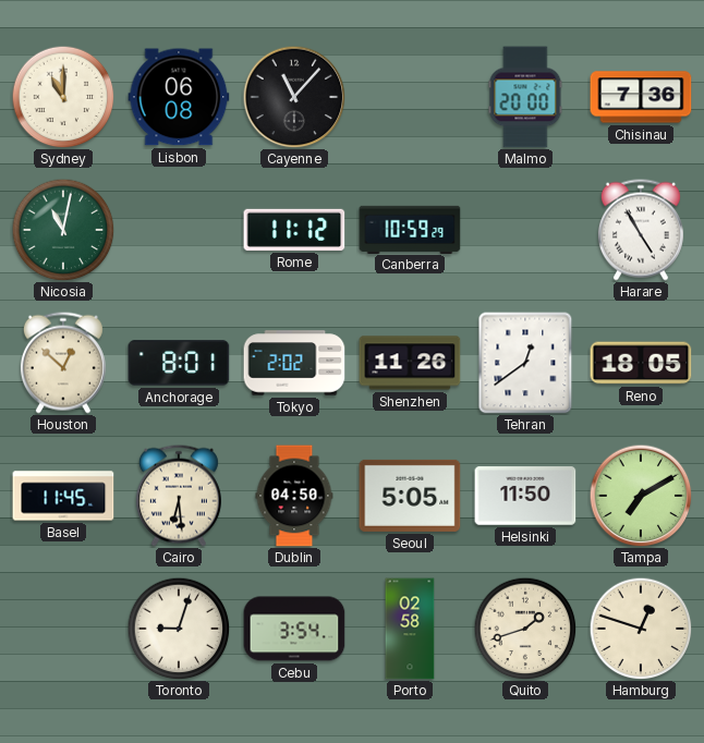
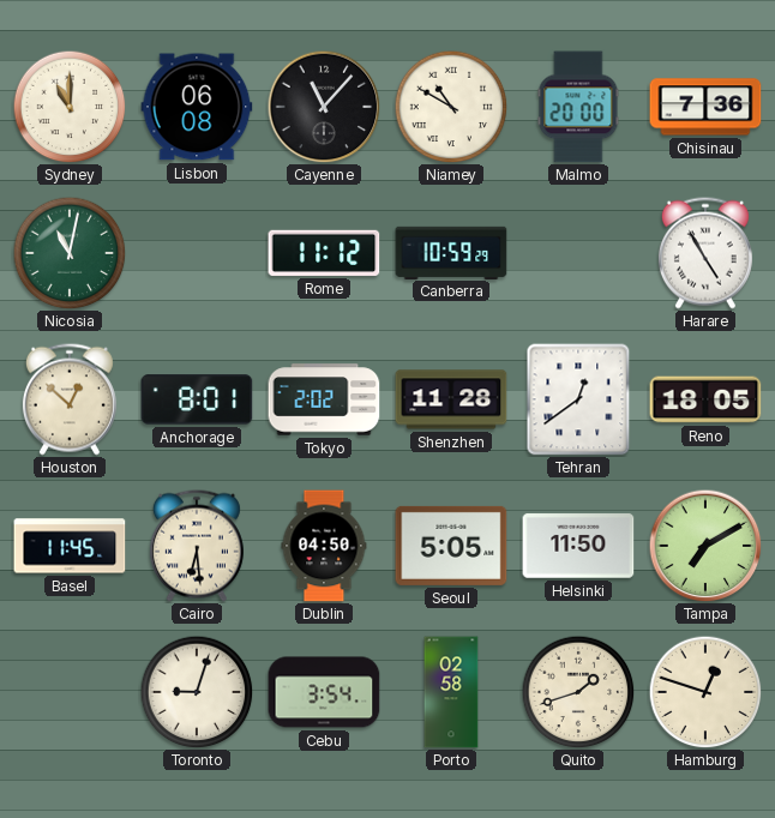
Niamey: none -> 10:50 (451, 107)
Shenzhen: 11:26 -> 11:28 (451, 399)
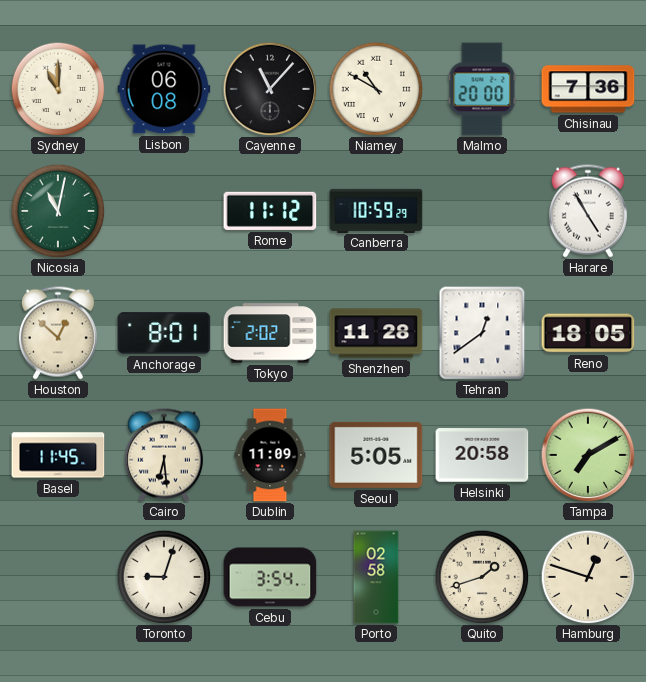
Dublin: 04:50 -> 11:09 (270, 455)
Helsinki: 11:50 -> 20:58 (482, 455)
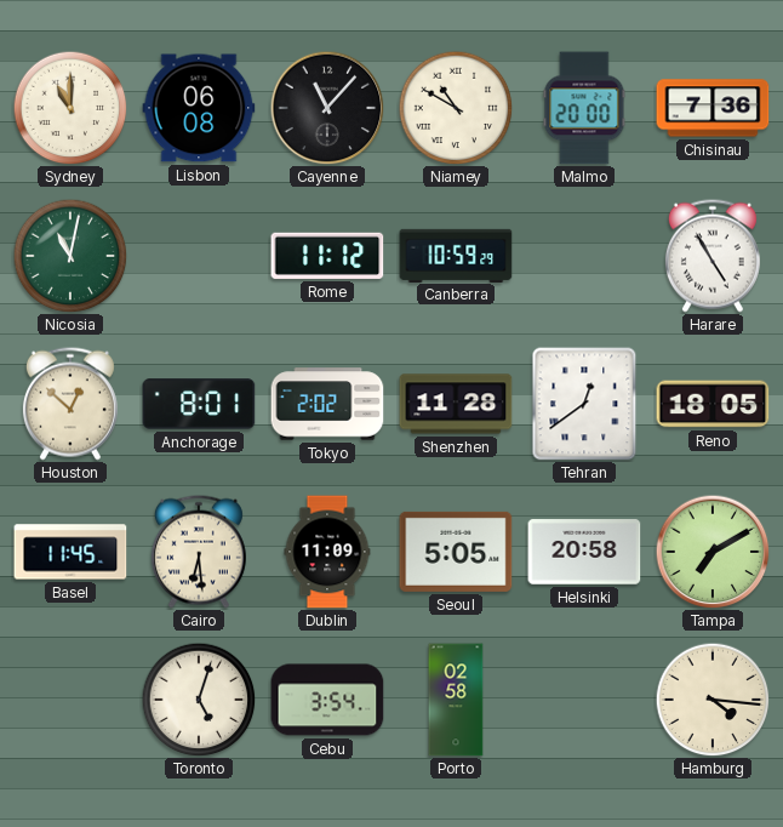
Toronto: 9:03 -> 5:03 (199, 700)
Quito: 1:42 -> none (482, 577)
Hamburg: 12:48 -> 4:16 (713, 700)
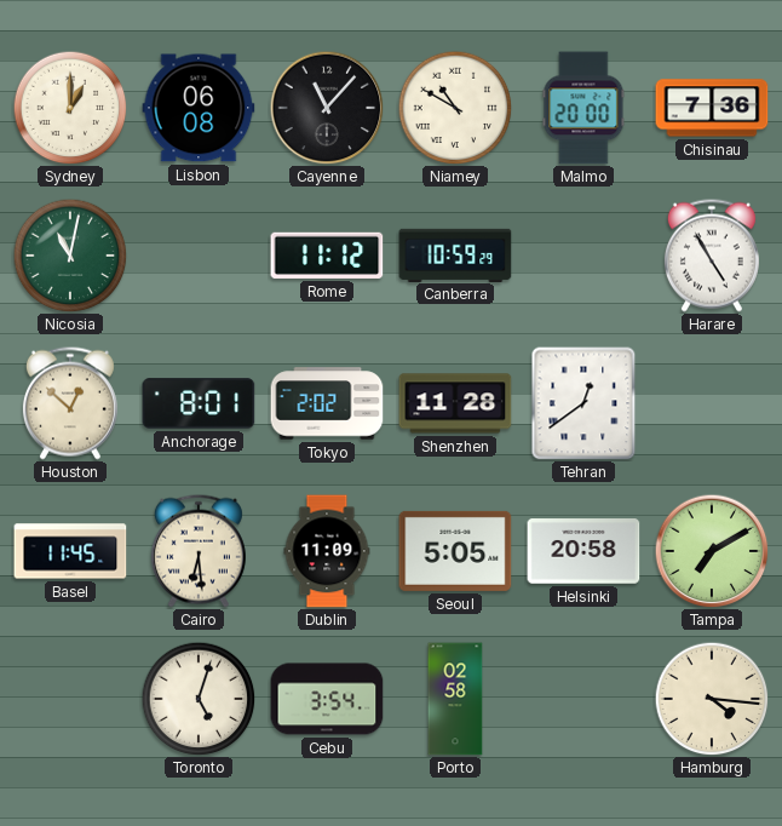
Sydney: 11:00 -> 1:00 (70, 108)
Reno: 18:05 -> none (713, 404)
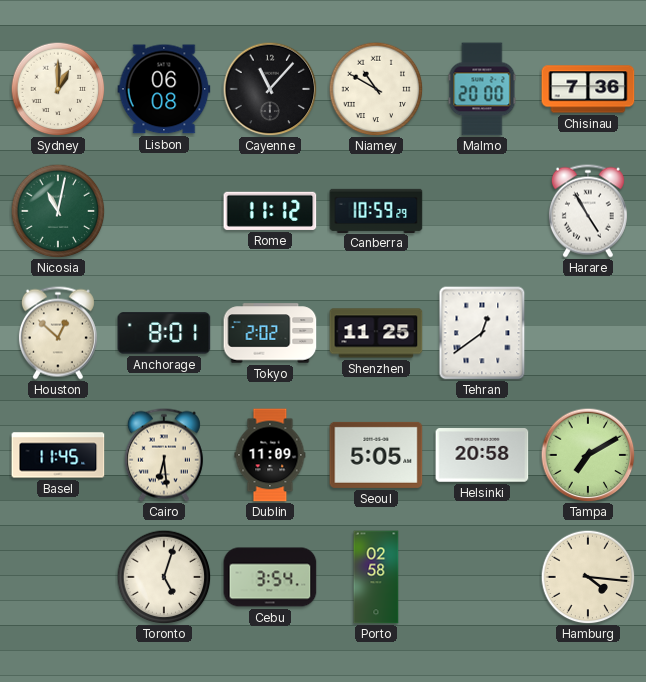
Shenzhen: 11:28 -> 11:25 (376, 333)
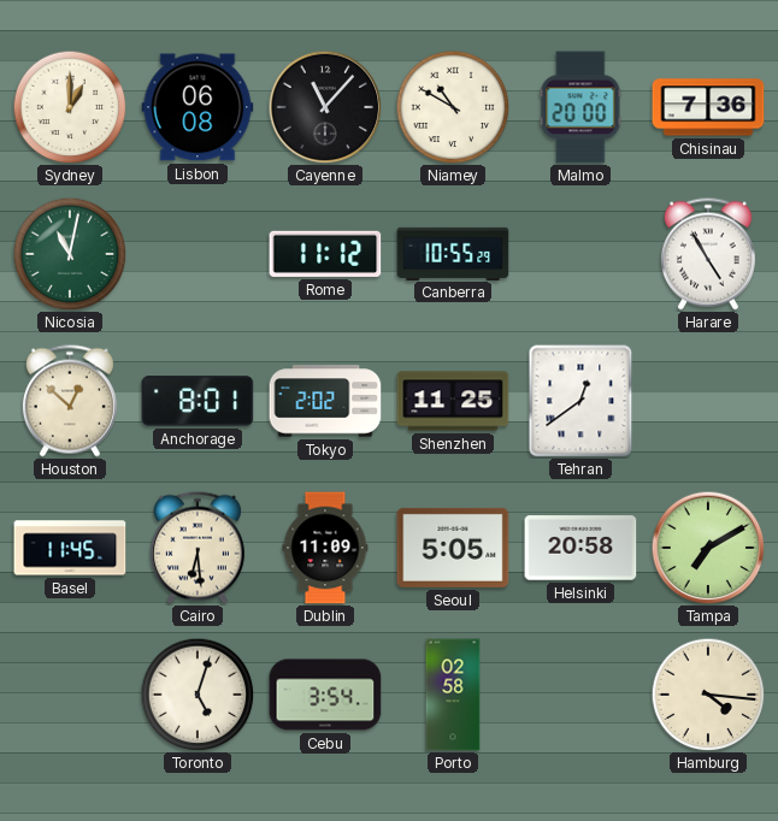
Canberra: 10:59 -> 10:55 (453, 253)
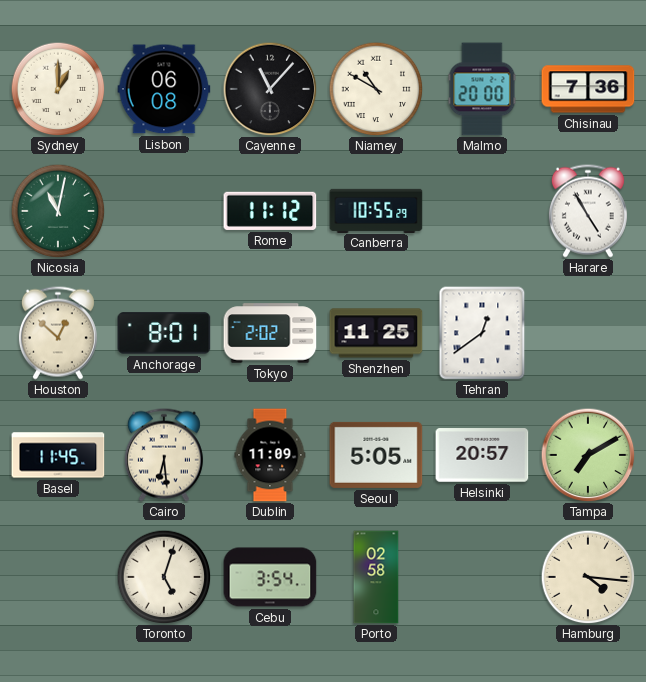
Helsinki: 20:58 -> 20:57 (482, 455)
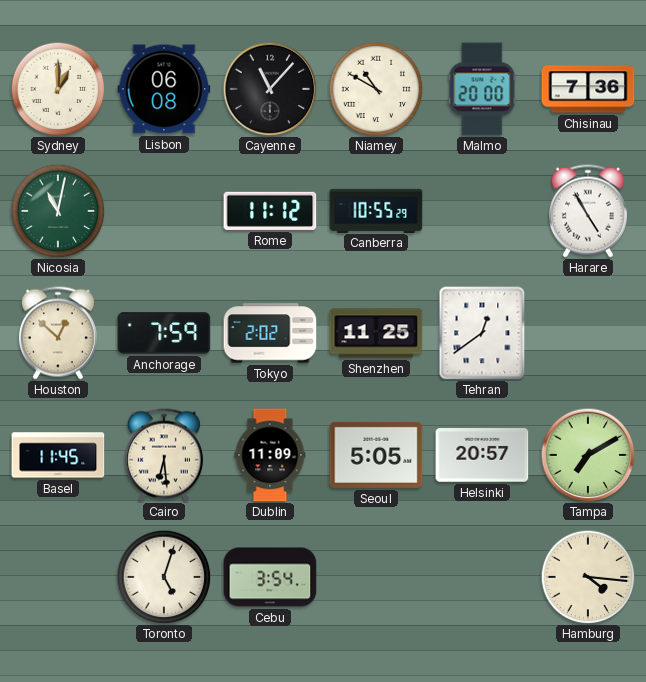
Anchorage: 8:01 -> 7:59 (164, 333)
Porto: 02:58 -> none (376, 577)
